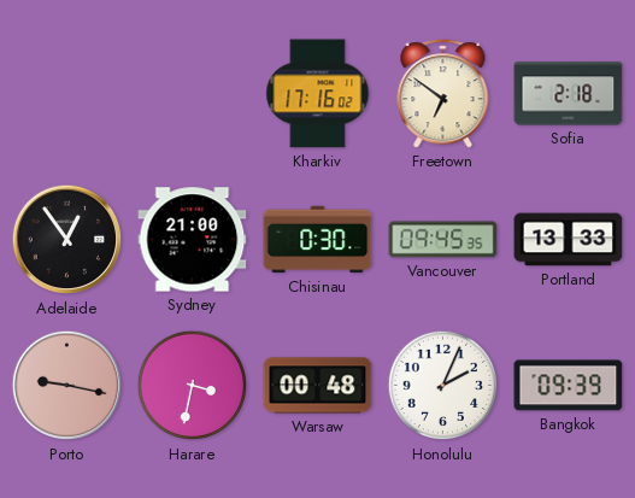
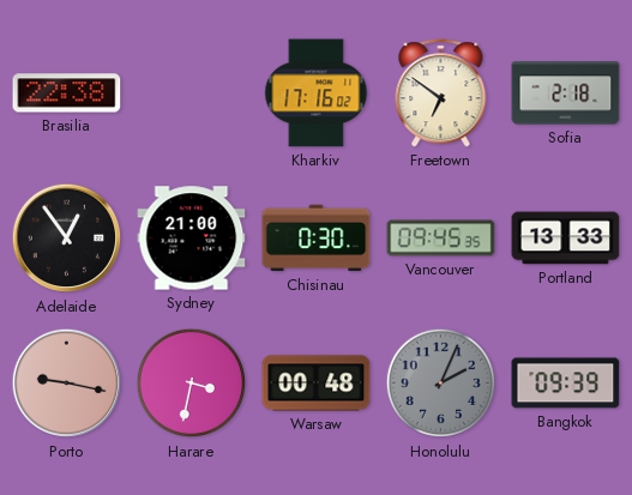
Brasilia: none -> 22:38 (67, 93)
Honolulu dial: white -> grey (441, 384)
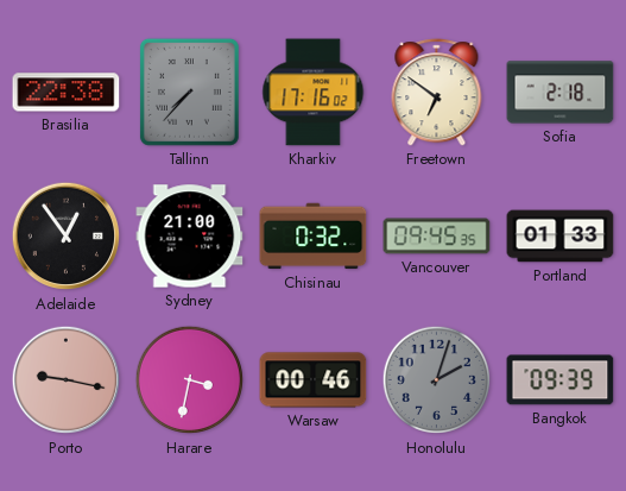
Tallinn: none -> 7:37 (189, 92)
Chisinau: 0:30 -> 0:32 (314, 237)
Portland: 13:33 -> 01:33 (561, 237)
Warsaw: 00:48 -> 00:46 (314, 380)
Honolulu: 2:04 -> 2:03 (437, 380)
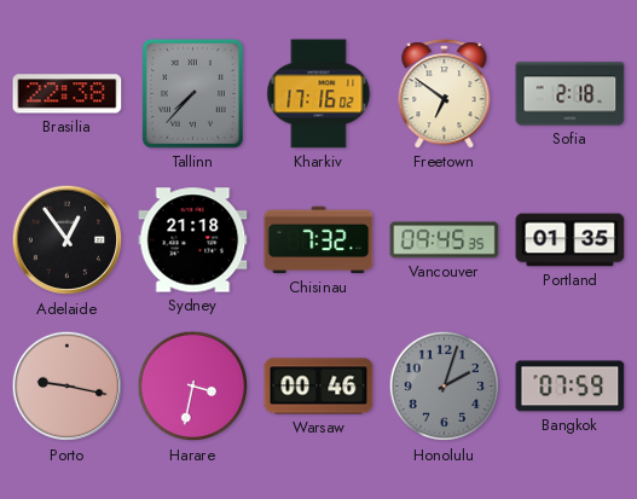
Sydney: 21:00 -> 21:18 (193, 240)
Chisinau: 0:32 -> 7:32 (319, 240)
Portland: 01:33 -> 01:35 (571, 240)
Bangkok: 09:39 -> 07:59 (571, 387)
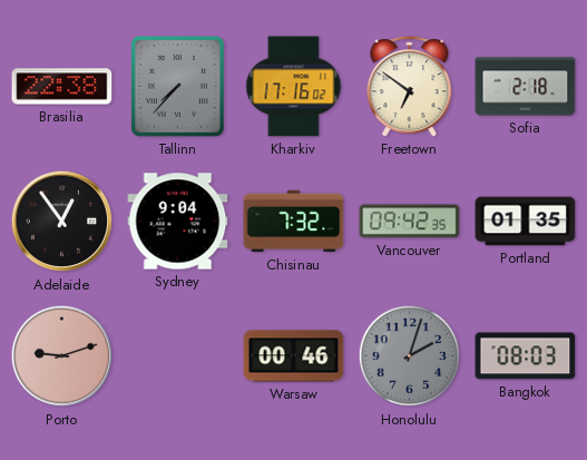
Sydney: 21:18 -> 9:04 (178, 222)
Vancouver: 09:45 -> 09:42 (410, 222)
Porto: 9:17 -> 9:12 (62, 356)
Harare: 3:32 -> none (193, 387)
Bangkok: 07:59 -> 08:03 (526, 356)
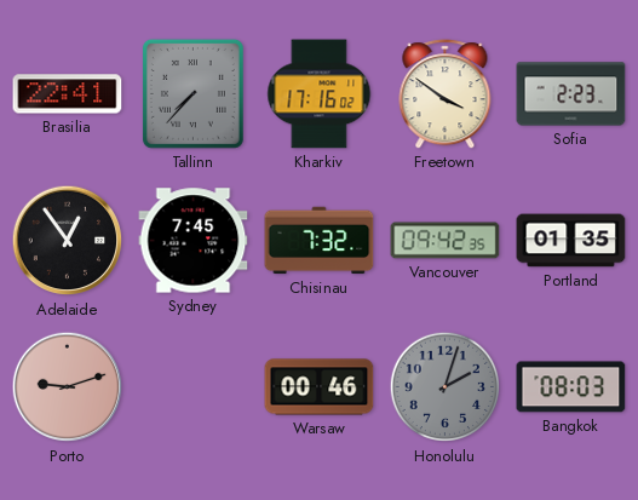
Brasilia: 22:38 -> 22:41 (68, 94)
Freetown: 6:51 -> 3:51 (446, 94)
Sofia: 2:18 -> 2:23 (571, 94)
Sydney: 9:04 -> 7:45 (194, 241)
